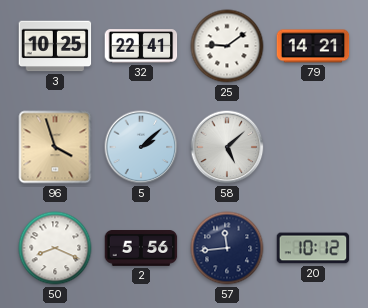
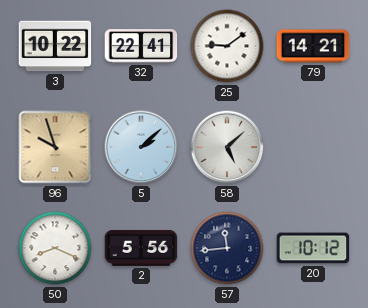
3: 10:25 -> 10:22 (55, 46)
96: 3:57 -> 9:57 (55, 147)
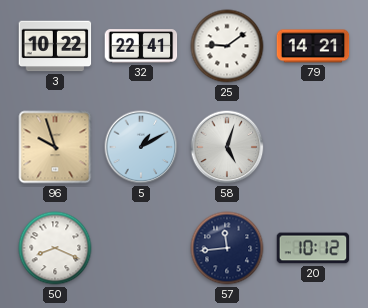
5: 2:08 -> 1:10 (141, 147)
58: 5:08 -> 5:03 (227, 147)
2: 5:56 -> none (141, 249)
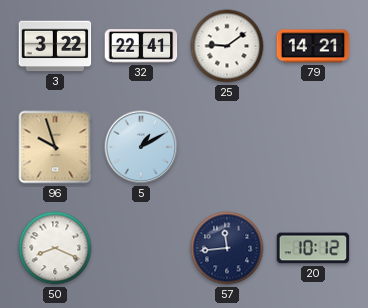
3: 10:22 -> 3:22 (55, 46)
58: 5:03 -> none (227, 147)
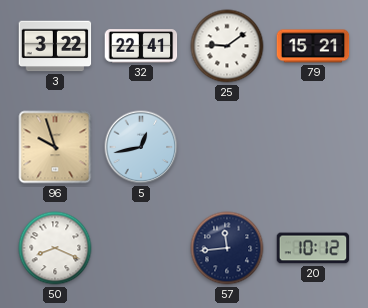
79: 14:21 -> 15:21 (313, 46)
5: 1:10 -> 12:43 (141, 147)
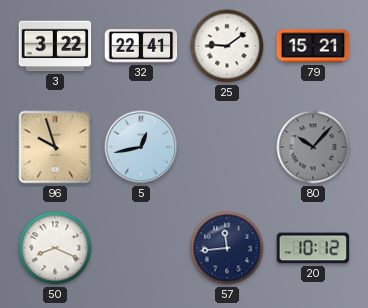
80: none -> 10:07 (313, 147)
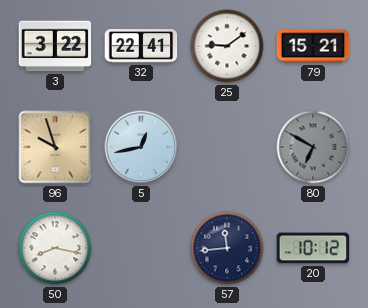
80: 10:07 -> 6:50 (313, 147)
50: 8:19 -> 8:17 (55, 248)
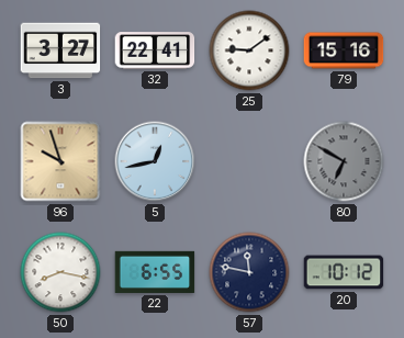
3: 3:22 -> 3:27 (60, 50)
79: 15:21 -> 15:16 (344, 50)
22: none -> 6:55 (155, 272)
57: 11:44 -> 11:47 (249, 272)
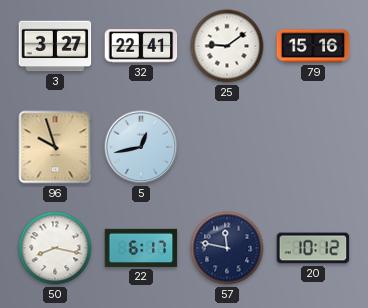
80: 6:50 -> none (344, 161)
22: 6:55 -> 6:17 (141, 248)
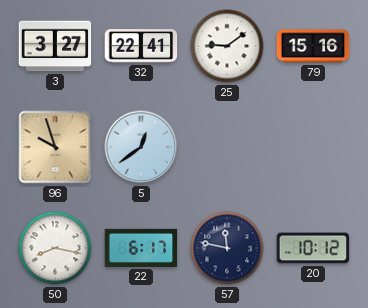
5: 12:43 -> 12:39 (141, 147)
